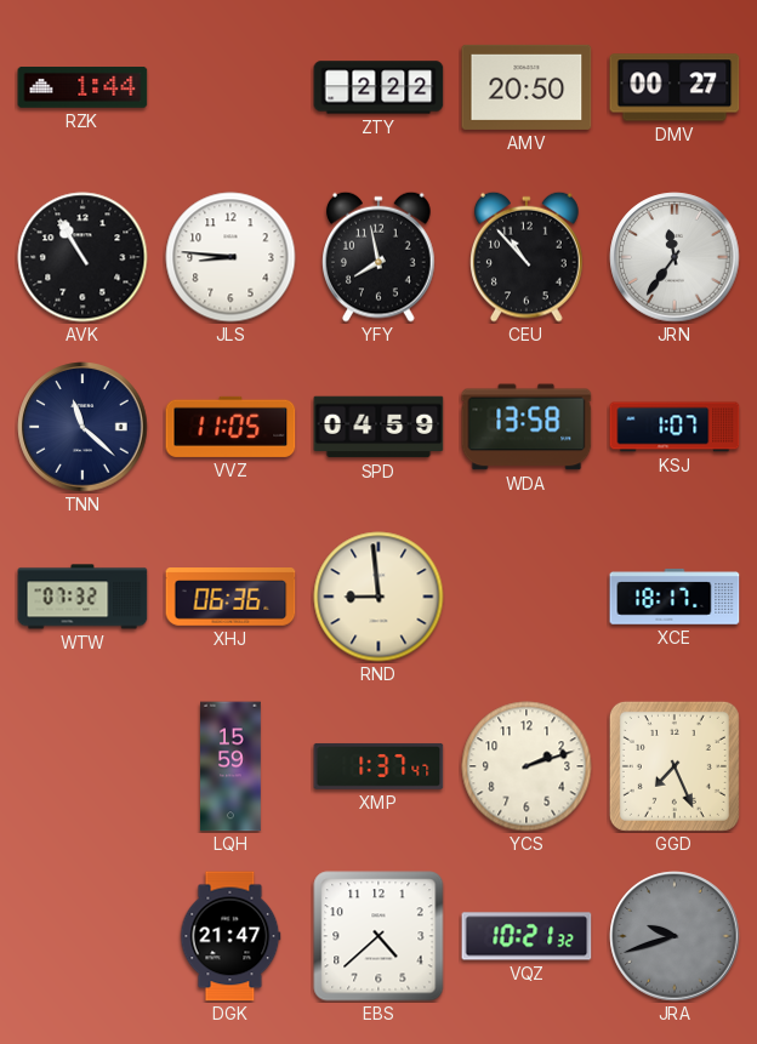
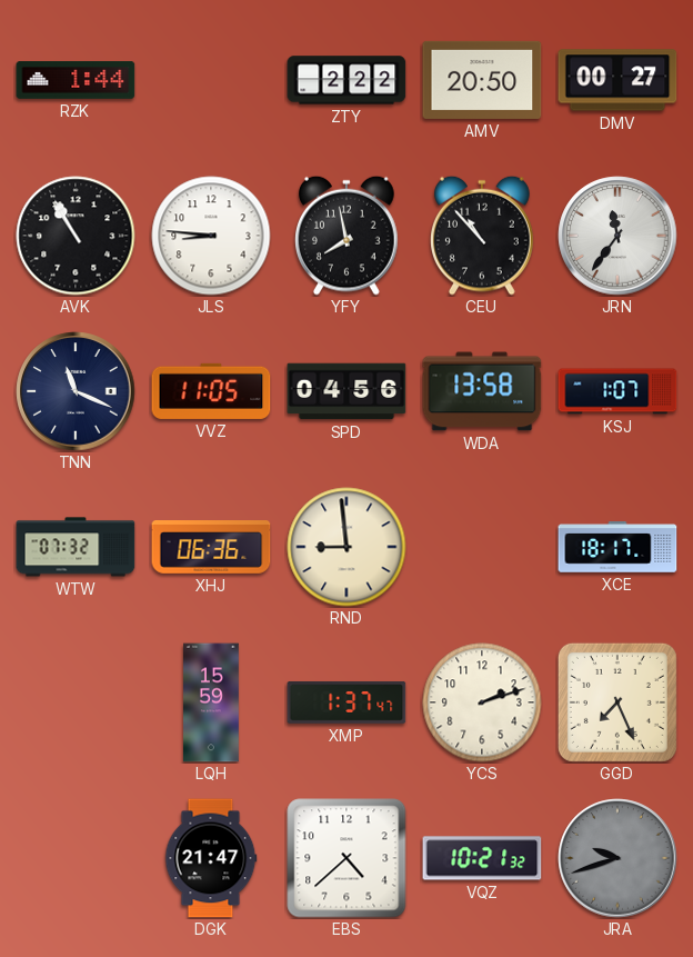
TNN: 11:22 -> 11:19 (76, 391)
SPD: 04:59 -> 04:56 (346, 391)
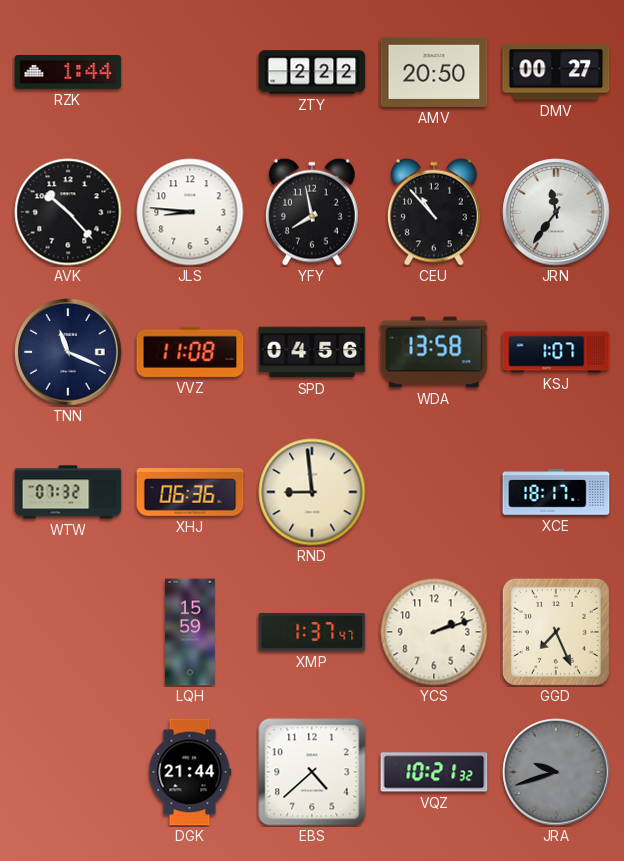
AVK: 10:55 -> 10:23 (68, 212)
VVZ: 11:05 -> 11:08 (190, 352)
DGK: 21:47 -> 21:44 (190, 772)
